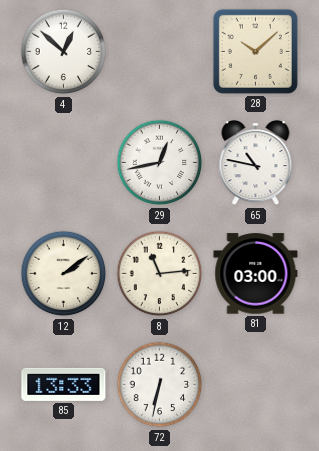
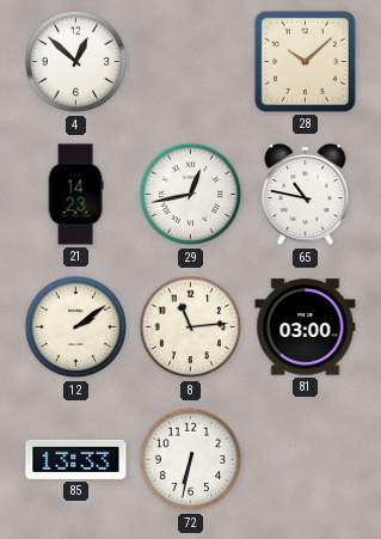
21: none -> 14:23 (75, 195)
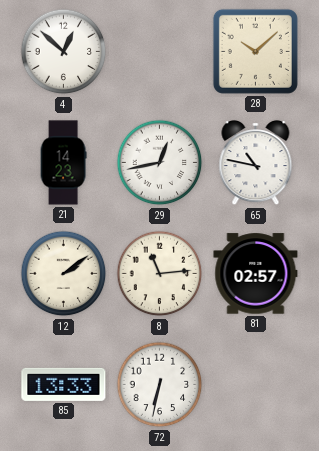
81: 03:00 -> 02:57 (256, 274)
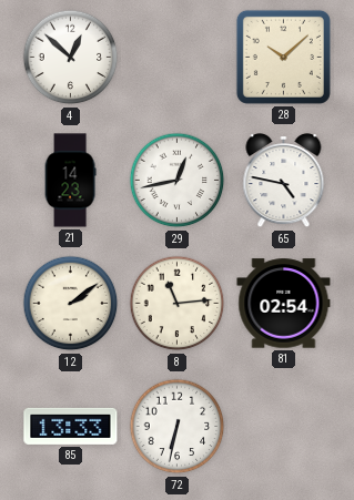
65: 10:47 -> 4:47 (284, 182)
81: 02:57 -> 02:54 (284, 304)
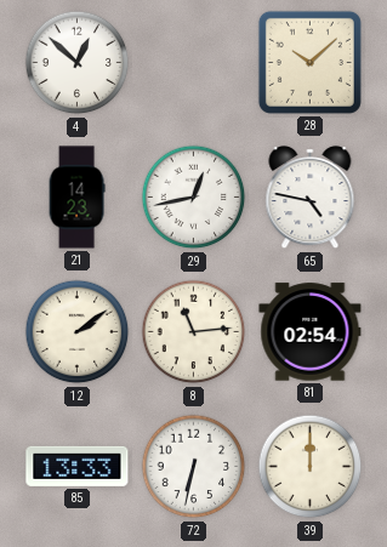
39: none -> 12:00 (311, 467)
